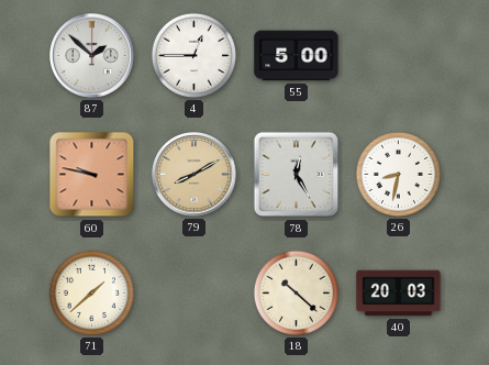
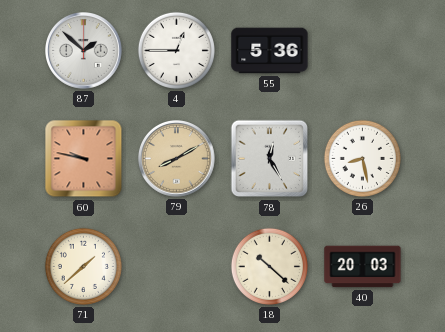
55: 5:00 -> 5:36 (270, 51)
26: 8:32 -> 8:28 (362, 158)
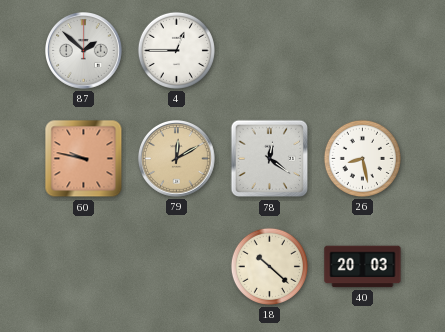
55: 5:36 -> none (270, 51)
79: 8:10 -> 12:10 (177, 159)
78: 12:25 -> 12:21 (270, 159)
71: 1:38 -> none (83, 266)
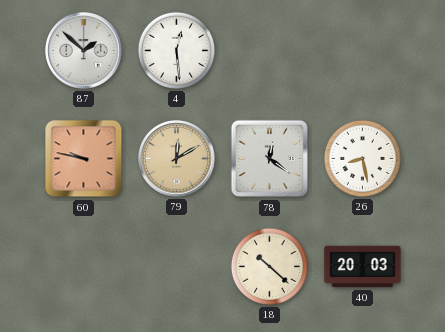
4: 12:45 -> 12:29 (176, 50)
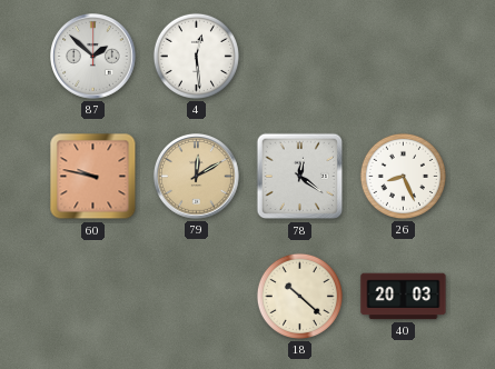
26: 8:28 -> 8:26 (403, 176)
